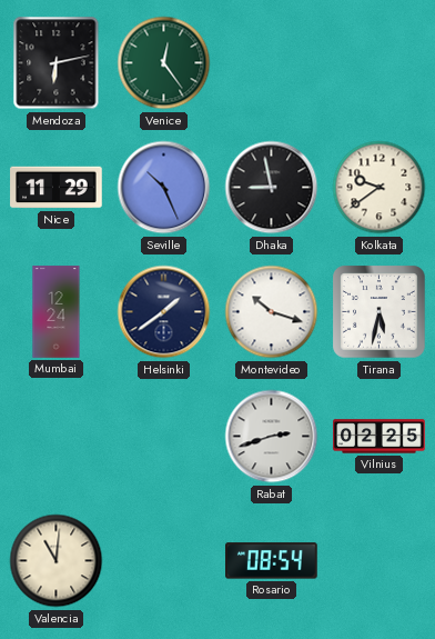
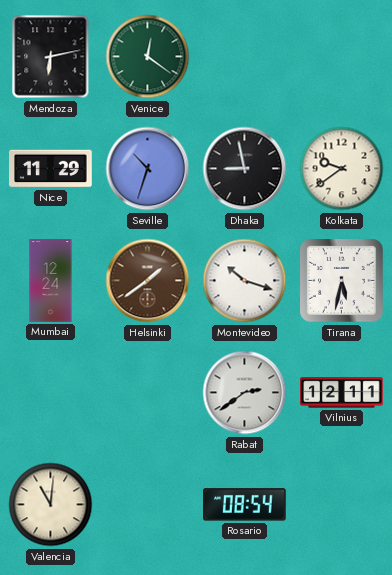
Venice: 12:24 -> 12:21 (148, 57)
Seville: 10:26 -> 10:33 (148, 169)
Helsinki dial: navy -> brown (148, 281)
Rabat: 2:42 -> 2:39 (245, 393)
Vilnius: 02:25 -> 12:11 (342, 393)
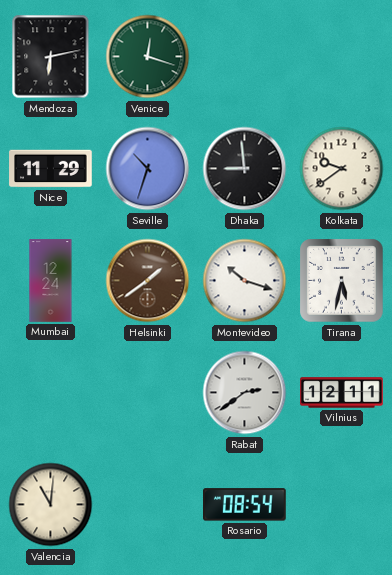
Venice: 12:21 -> 12:18 (148, 57)
Dhaka: 8:58 -> 8:59 (245, 169)
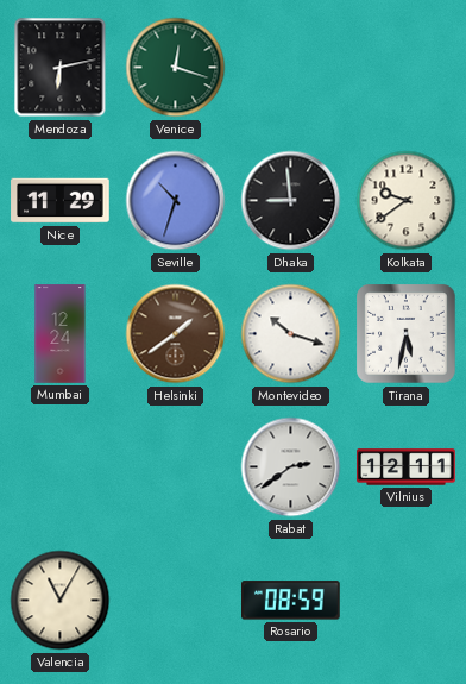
Valencia: 11:01 -> 11:05 (61, 601)
Rosario: 08:54 -> 08:59 (291, 601)
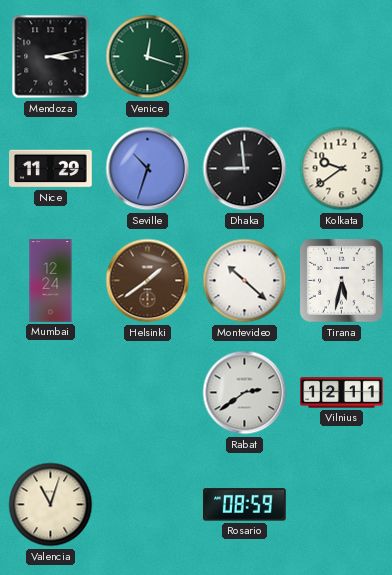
Mendoza: 6:13 -> 3:13 (51, 57)
Montevideo: 10:18 -> 10:22 (245, 281)
Valencia: 11:05 -> 11:03 (51, 505)
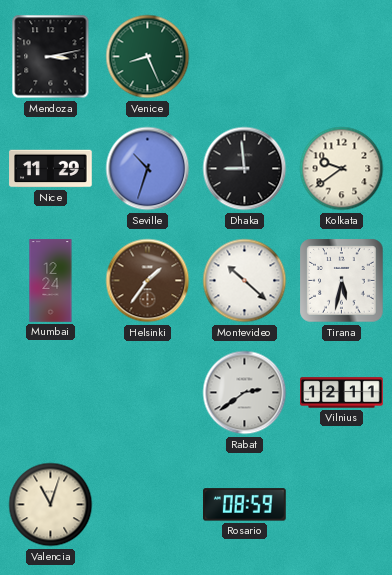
Venice: 12:18 -> 8:26 (148, 57)
Helsinki: 1:39 -> 1:36 (148, 281)
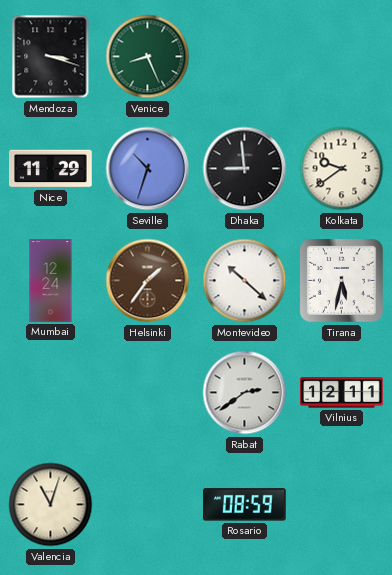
Mendoza: 3:13 -> 3:18 (51, 57)
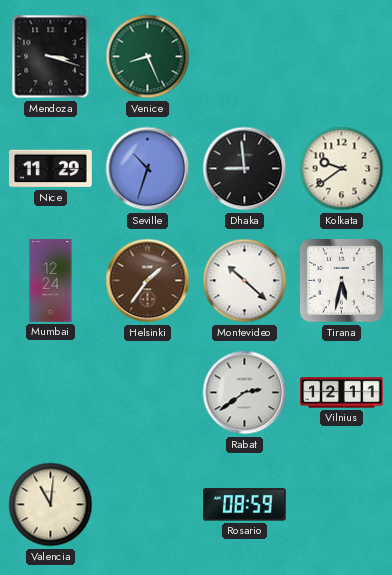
Valencia: 11:03 -> 11:01 (51, 505)
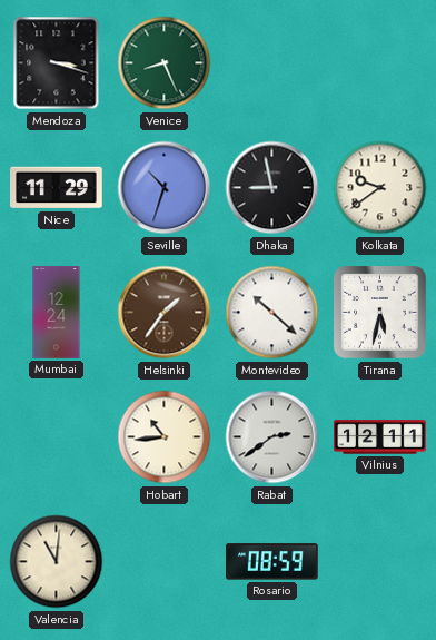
Dhaka: 8:59 -> 8:58 (272, 188)
Hobart: none -> 10:44 (165, 437)
